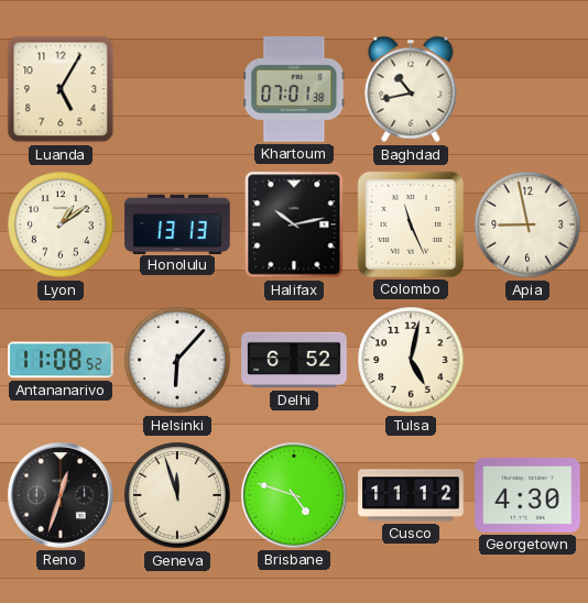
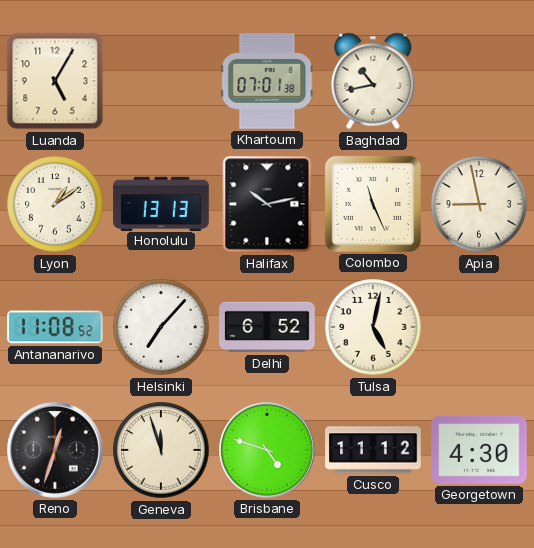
Helsinki: 6:07 -> 7:07 (161, 327)
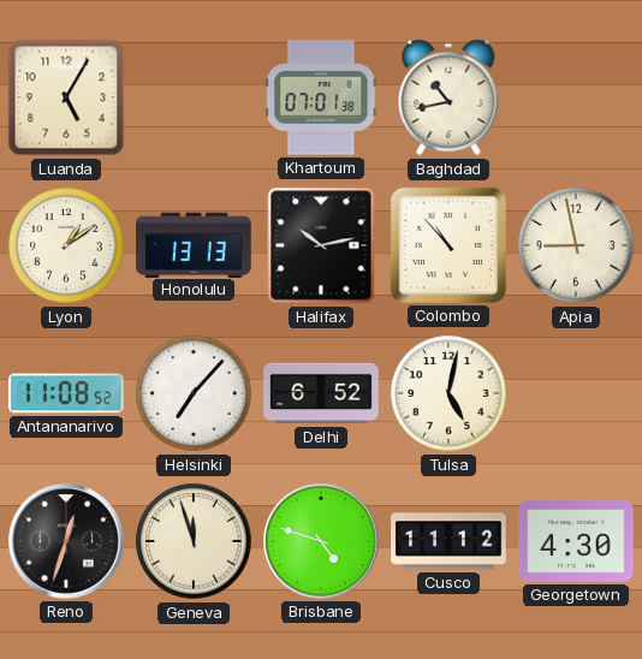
Colombo: 11:26 -> 10:53 (448, 245)
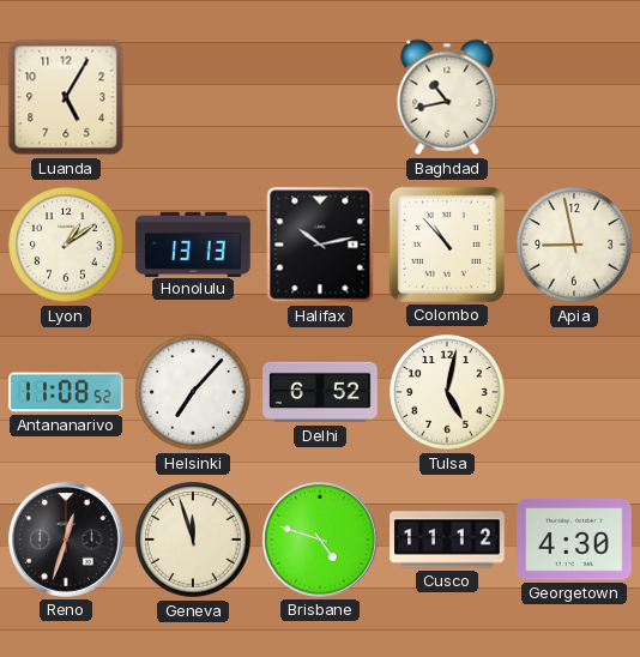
Khartoum: 07:01 -> none (321, 97)
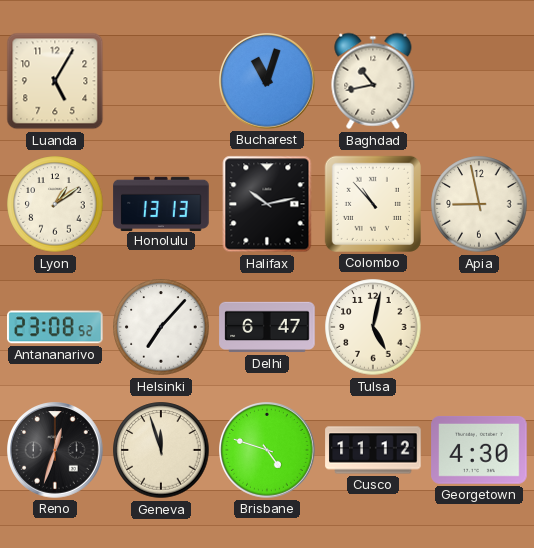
Bucharest: none -> 11:03 (268, 82)
Antananarivo: 11:08 -> 23:08 (55, 327)
Delhi: 6:52 -> 6:47 (267, 327)
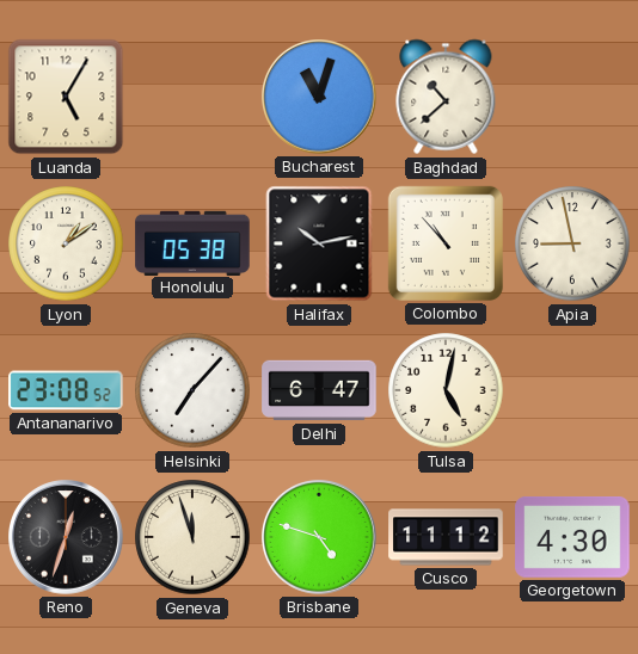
Baghdad: 10:43 -> 10:38 (446, 97)
Honolulu: 13:13 -> 05:38 (192, 242)
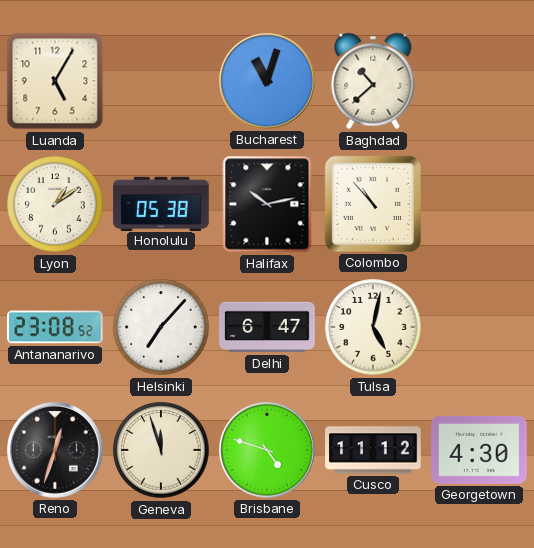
Apia: 8:58 -> none (572, 243)
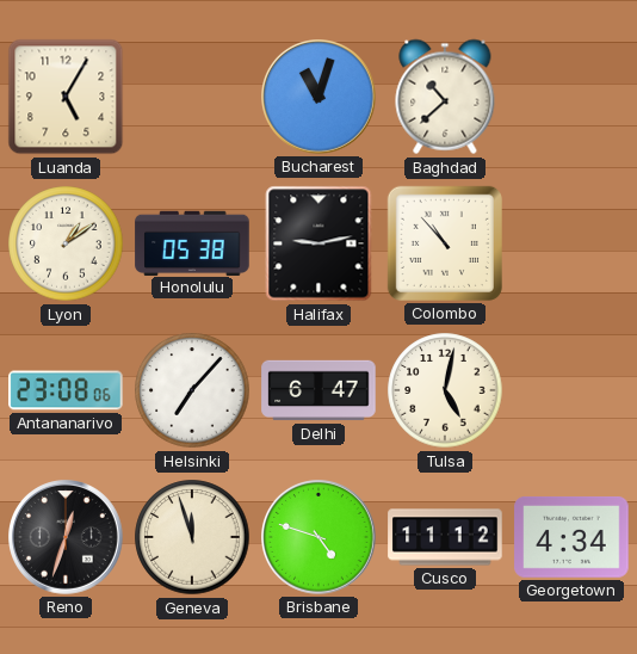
Halifax: 10:13 -> 9:13 (318, 243)
Antananarivo: 23:08:52 -> 23:08:06 (66, 390)
Georgetown: 4:30 -> 4:34 (571, 537)
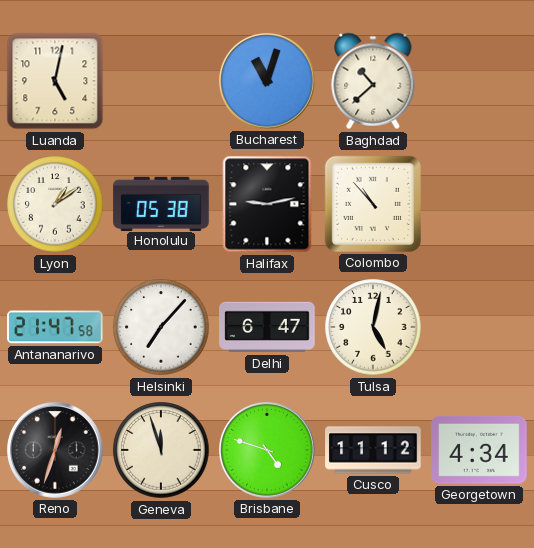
Luanda: 5:05 -> 5:02 (55, 81)
Antananarivo: 23:08 -> 21:47 (55, 327)
